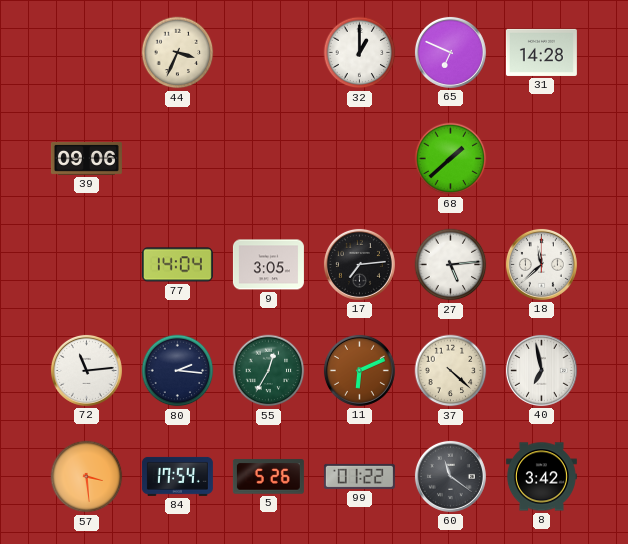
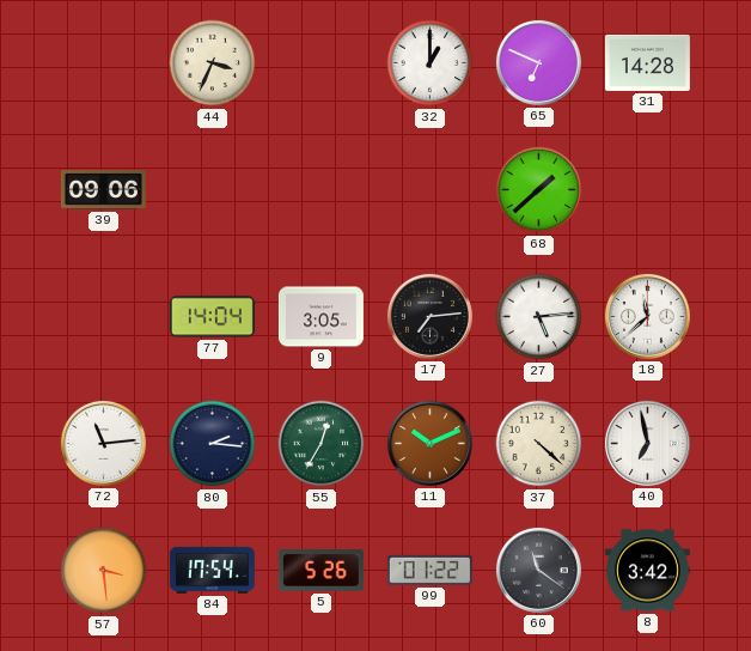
11: 6:11 -> 10:11 (429, 443)
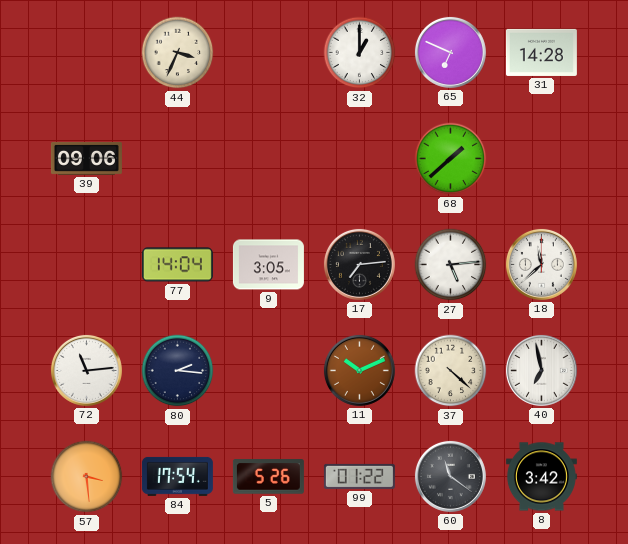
55: 12:35 -> none (322, 444)
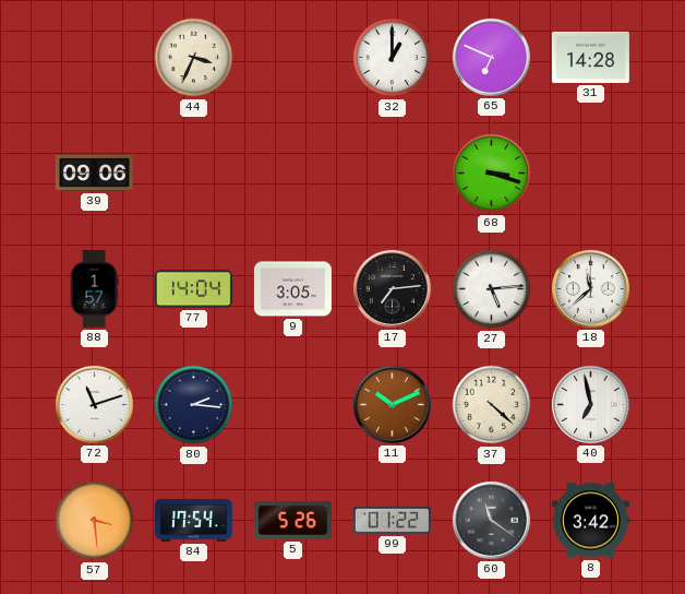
68: 1:38 -> 3:18 (492, 174)
88: none -> 1:57 (94, 288)
72: 11:14 -> 11:12 (94, 404)
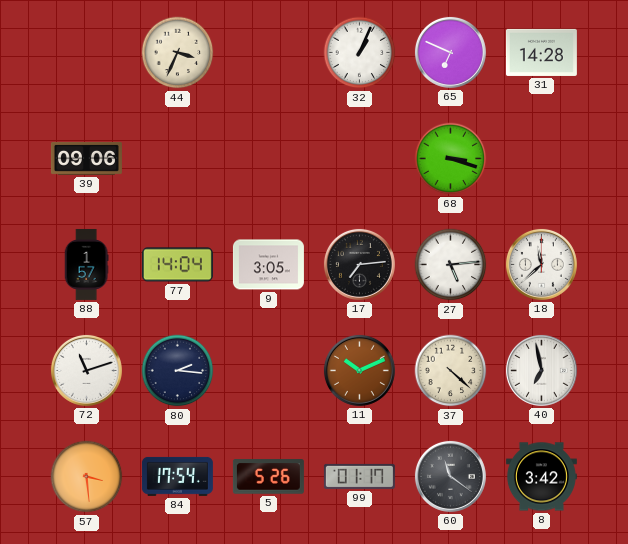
32: 1:00 -> 1:04 (360, 53)
99: 01:22 -> 01:17 (359, 476)
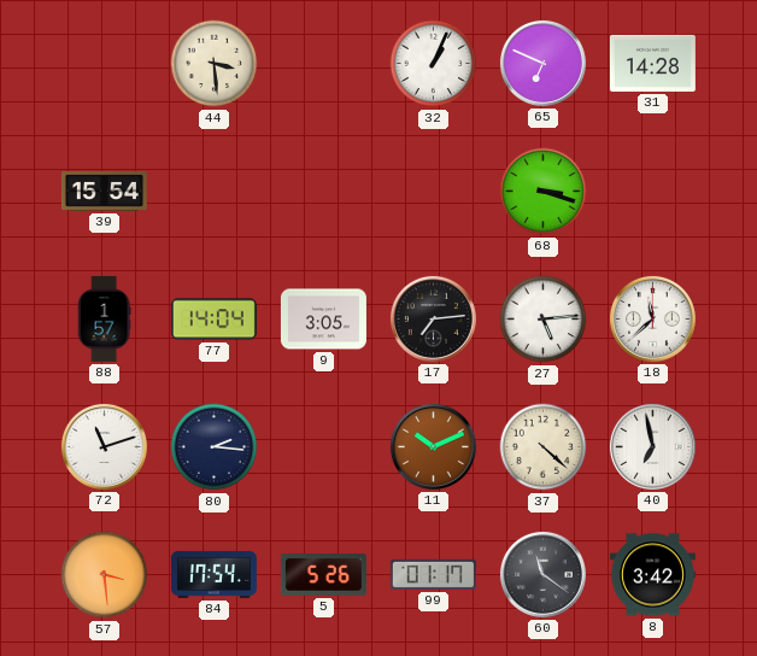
44: 3:34 -> 3:29 (215, 64)
39: 09:06 -> 15:54 (104, 191)
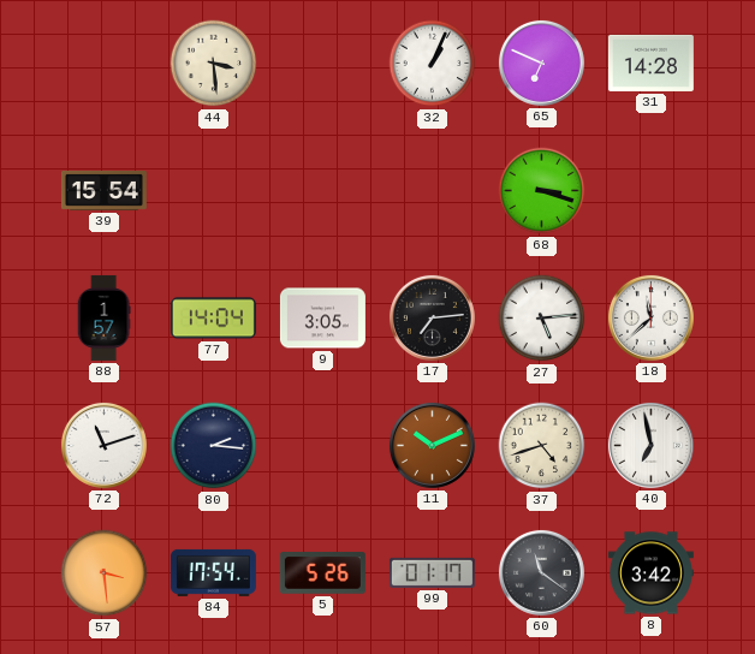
37: 4:22 -> 4:42 (542, 446)
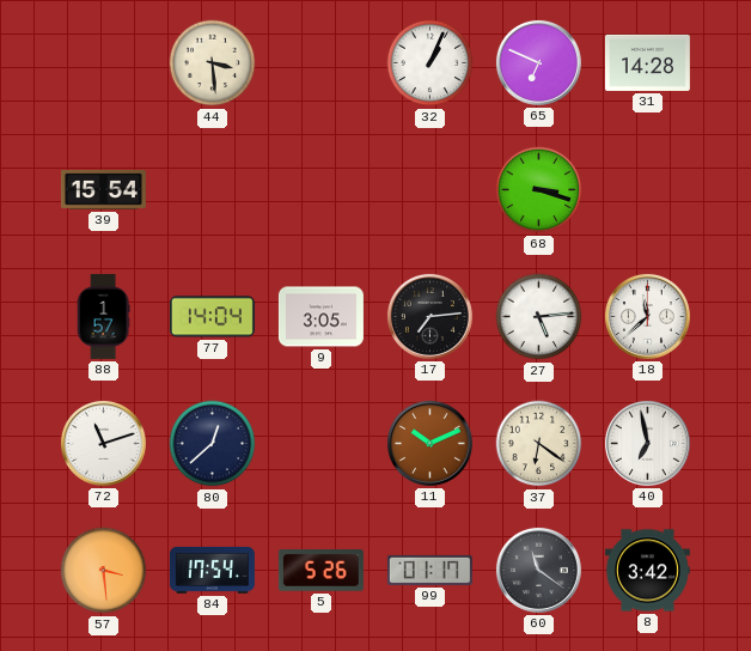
80: 2:16 -> 12:38 (213, 444)
37: 4:42 -> 6:21 (539, 444)
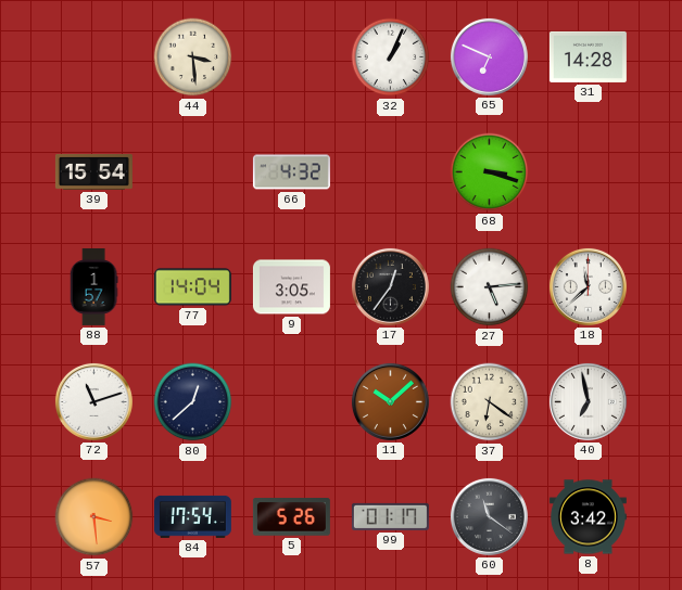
66: none -> 4:32 (291, 172)
17: 7:14 -> 12:36 (390, 286)
11: 10:11 -> 10:08 (390, 401)
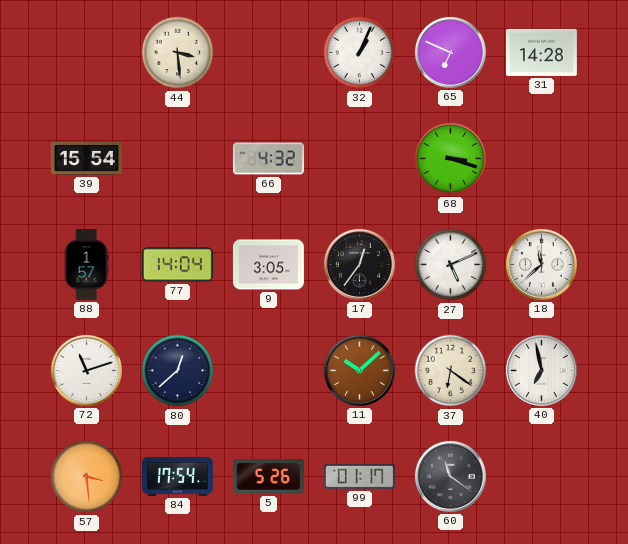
27: 5:14 -> 5:11 (451, 265)
8: 3:42 -> none (588, 517)
